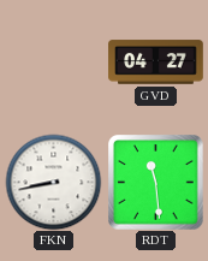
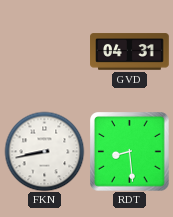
GVD: 04:27 -> 04:31 (130, 52)
RDT: 11:29 -> 8:29 (130, 152)
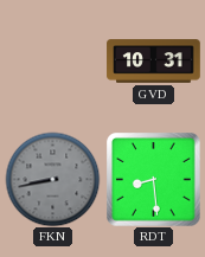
GVD: 04:31 -> 10:31 (154, 62)
FKN dial: white -> grey (52, 179)
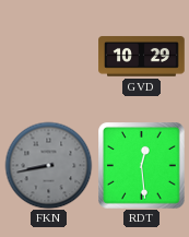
GVD: 10:31 -> 10:29 (142, 57)
RDT: 8:29 -> 12:29 (142, 166)
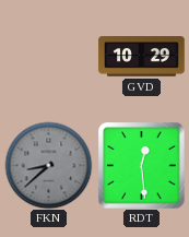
FKN: 8:43 -> 8:38 (48, 165)
